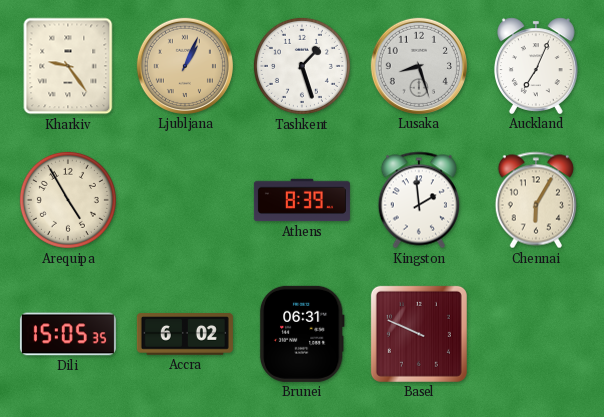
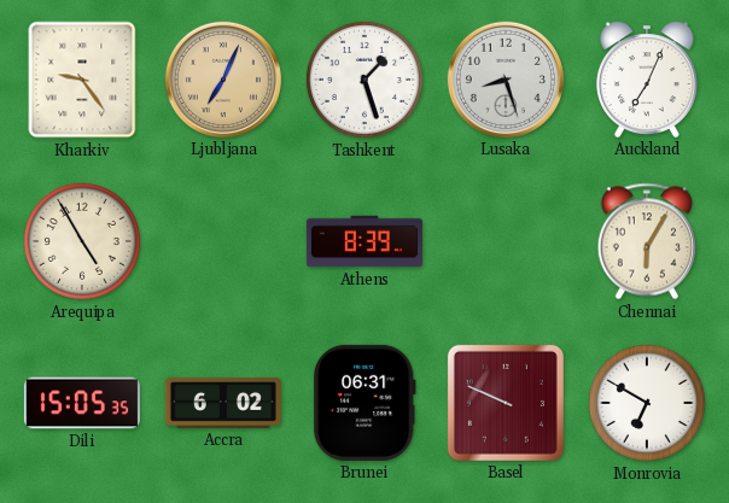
Ljubljana: 1:04 -> 7:04 (223, 80)
Kingston: 1:59 -> none (419, 200)
Monrovia: none -> 6:50 (647, 403)
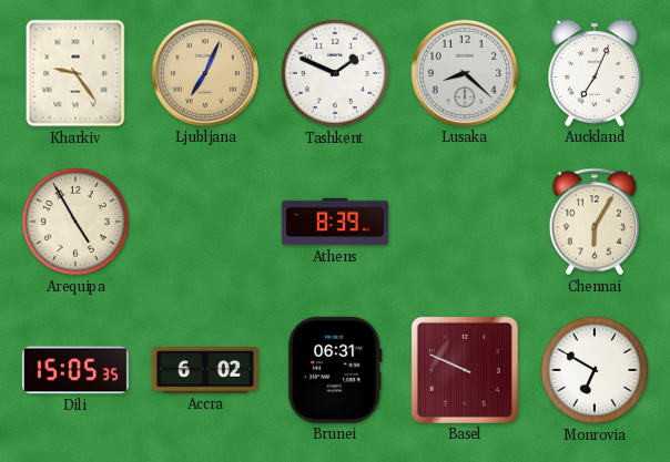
Tashkent: 1:27 -> 1:49 (335, 73)
Lusaka: 8:27 -> 8:22 (465, 73)
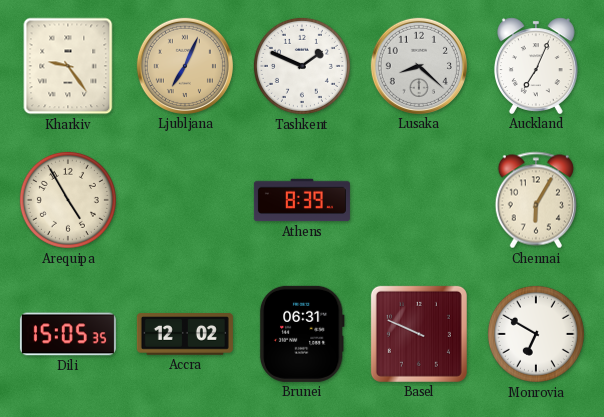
Accra: 6:02 -> 12:02 (185, 334)
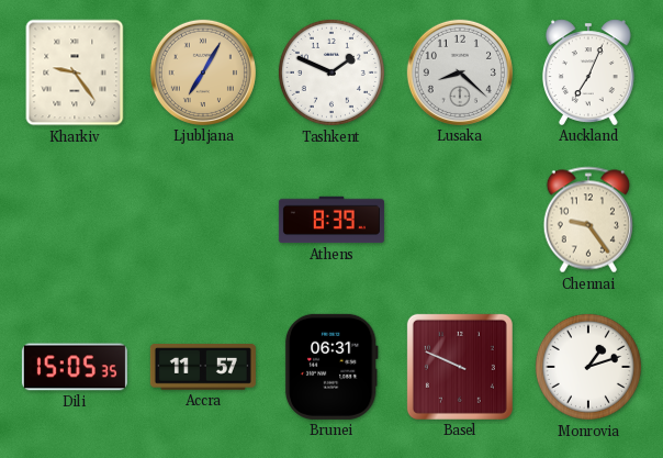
Ljubljana: 7:04 -> 7:05 (203, 72)
Arequipa: 4:55 -> none (68, 200)
Chennai: 6:05 -> 9:24 (588, 220)
Accra: 12:02 -> 11:57 (203, 367)
Monrovia: 6:50 -> 1:12 (588, 367)
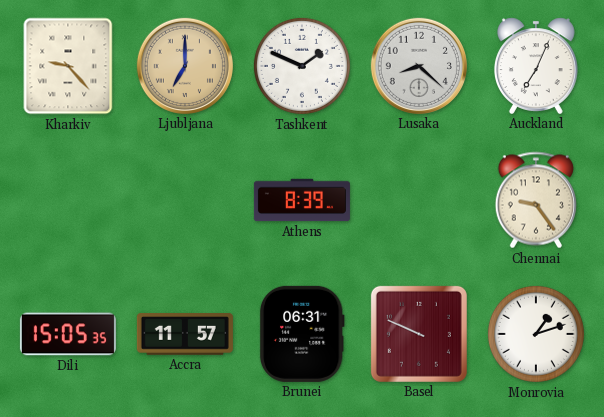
Kharkiv: 9:24 -> 9:23 (68, 66)
Ljubljana: 7:05 -> 7:00 (185, 66)
